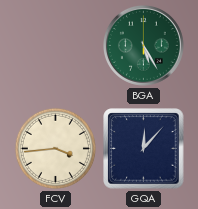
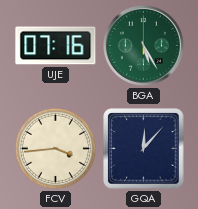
UJE: none -> 07:16 (56, 46)
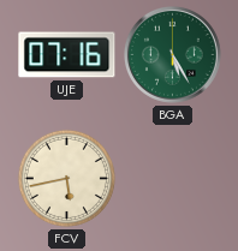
FCV: 3:44 -> 5:43 (66, 178)
GQA: 12:07 -> none (144, 149)
